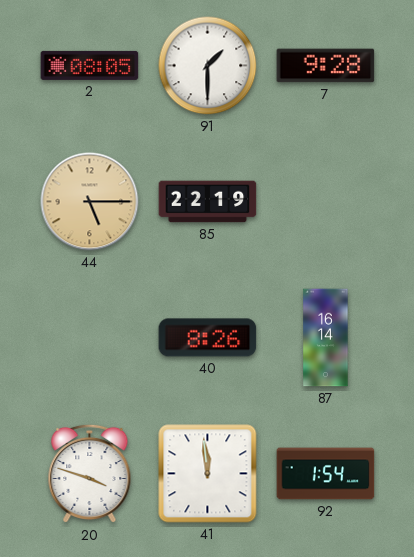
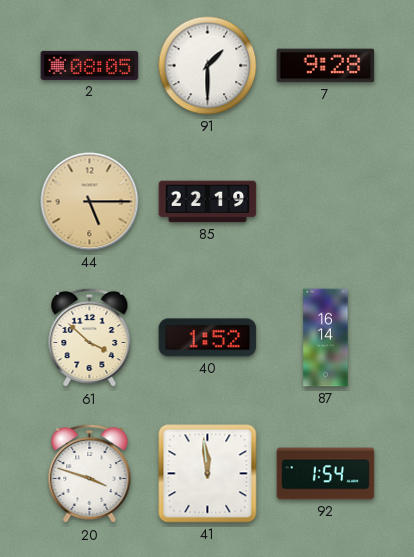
61: none -> 3:52 (90, 338)
40: 8:26 -> 1:52 (208, 338)
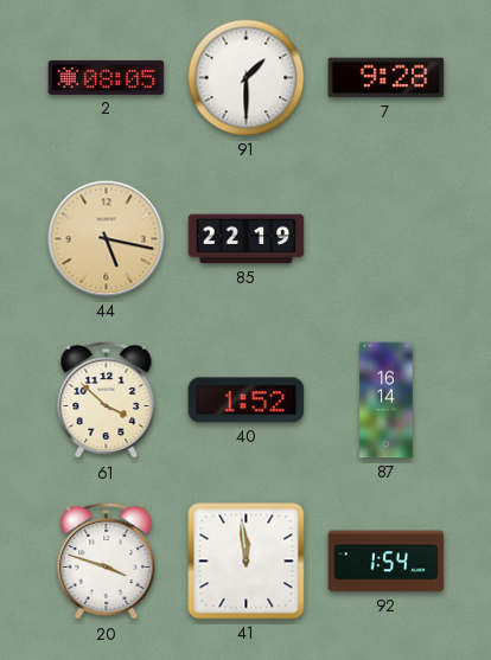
44: 5:15 -> 5:17 (107, 239)
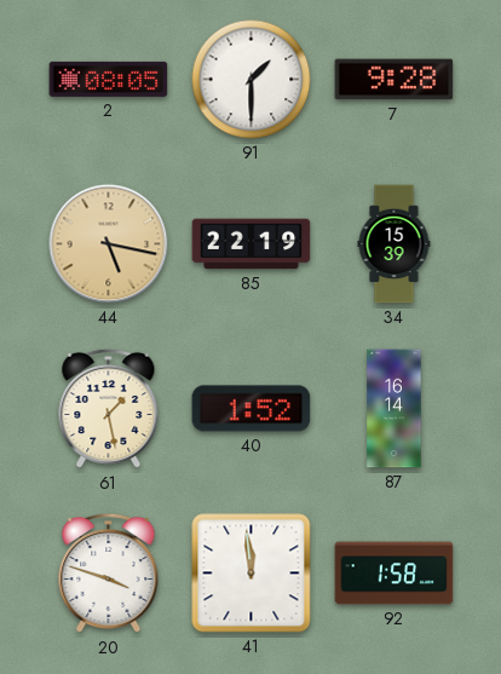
34: none -> 15:39 (395, 244)
61: 3:52 -> 1:28 (109, 409)
92: 1:54 -> 1:58 (395, 574)
